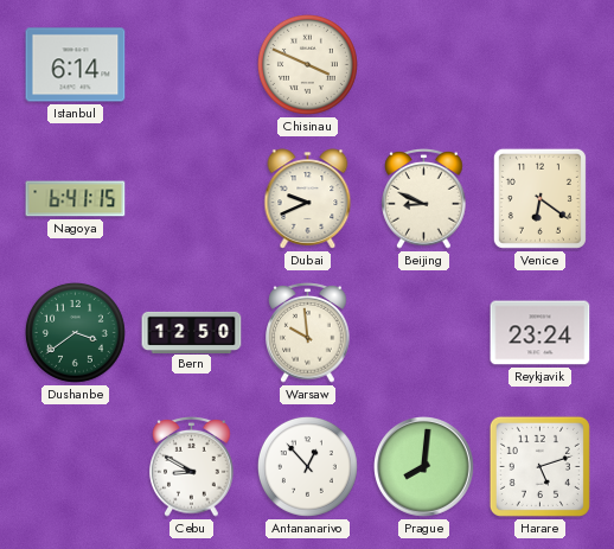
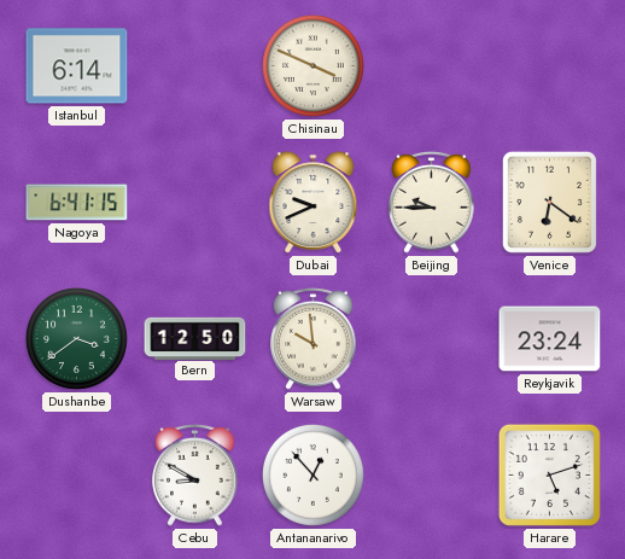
Beijing: 8:49 -> 9:45 (432, 202)
Prague: 8:01 -> none (424, 467)
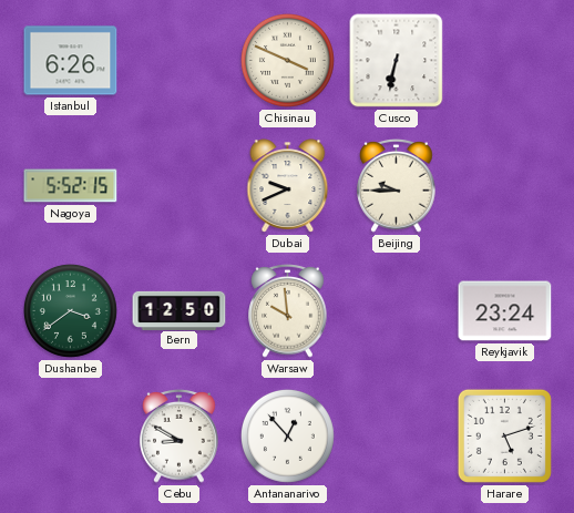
Istanbul: 6:14 -> 6:26 (71, 61)
Cusco: none -> 6:32 (397, 61)
Nagoya: 6:41 -> 5:52 (71, 186)
Venice: 6:21 -> none (549, 202)
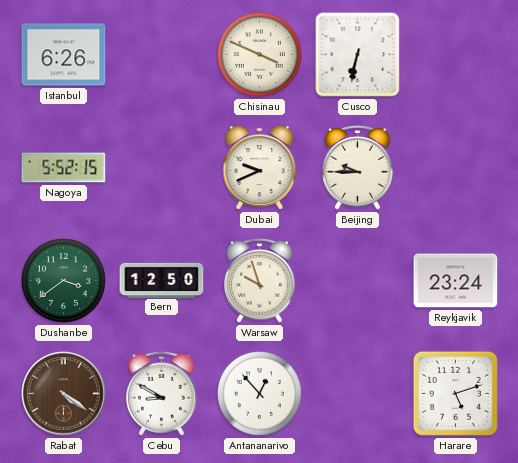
Warsaw: 9:59 -> 9:57 (260, 280)
Rabat: none -> 4:21 (64, 394)
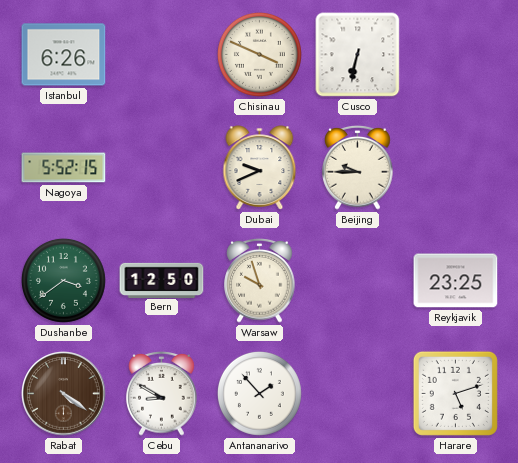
Reykjavik: 23:24 -> 23:25 (456, 281)
Antananarivo: 12:53 -> 1:53 (259, 393)
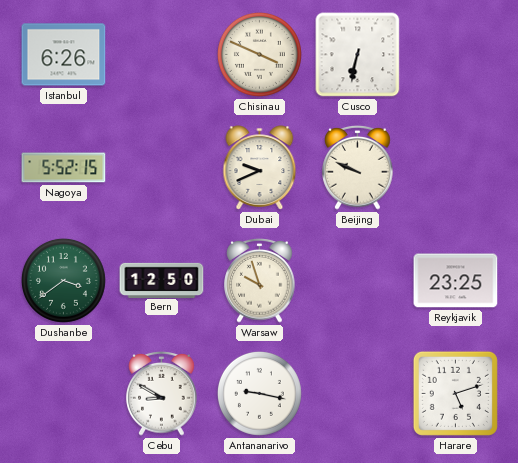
Beijing: 9:45 -> 9:49 (358, 167)
Rabat: 4:21 -> none (64, 394)
Antananarivo: 1:53 -> 9:17 (259, 393)
